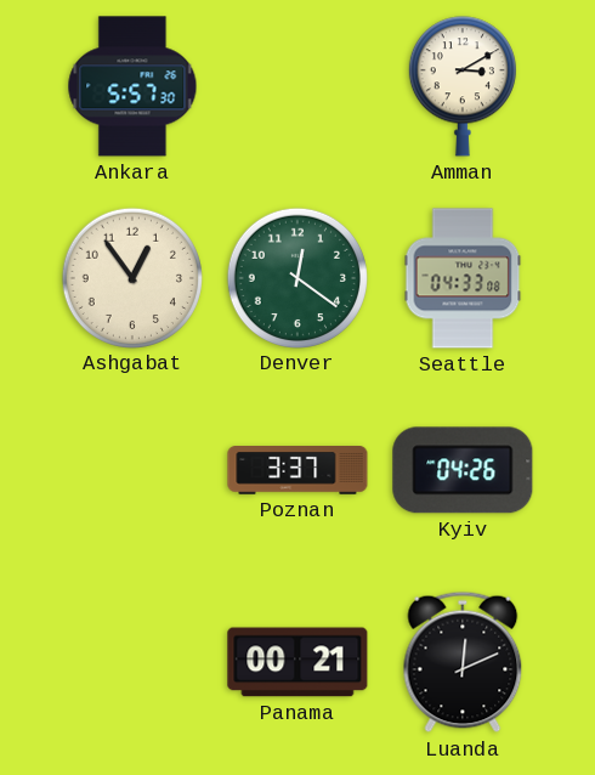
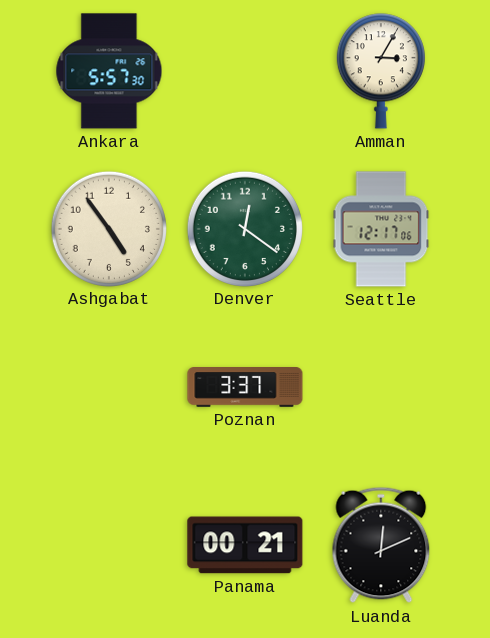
Amman: 3:10 -> 3:05 (381, 71)
Ashgabat: 12:54 -> 4:54 (108, 228)
Seattle: 04:33 -> 12:17 (381, 229)
Kyiv: 04:26 -> none (463, 470)
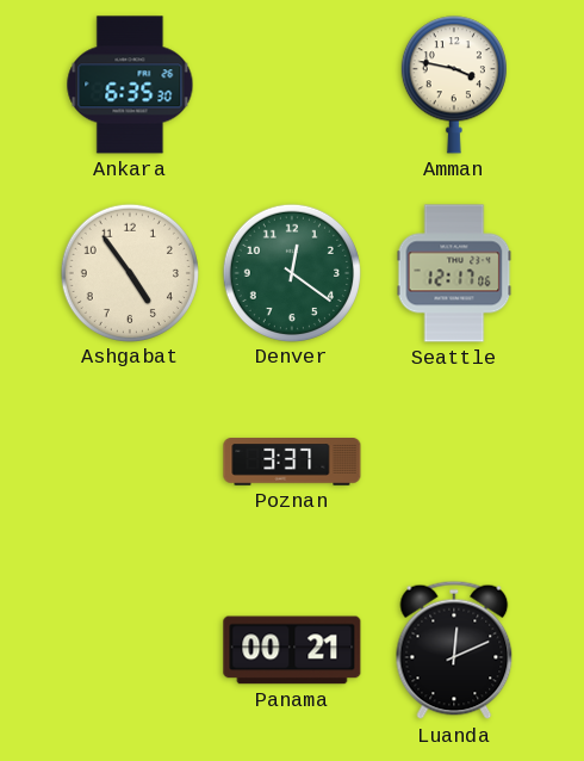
Ankara: 5:57 -> 6:35 (130, 85)
Amman: 3:05 -> 3:47 (454, 85)
